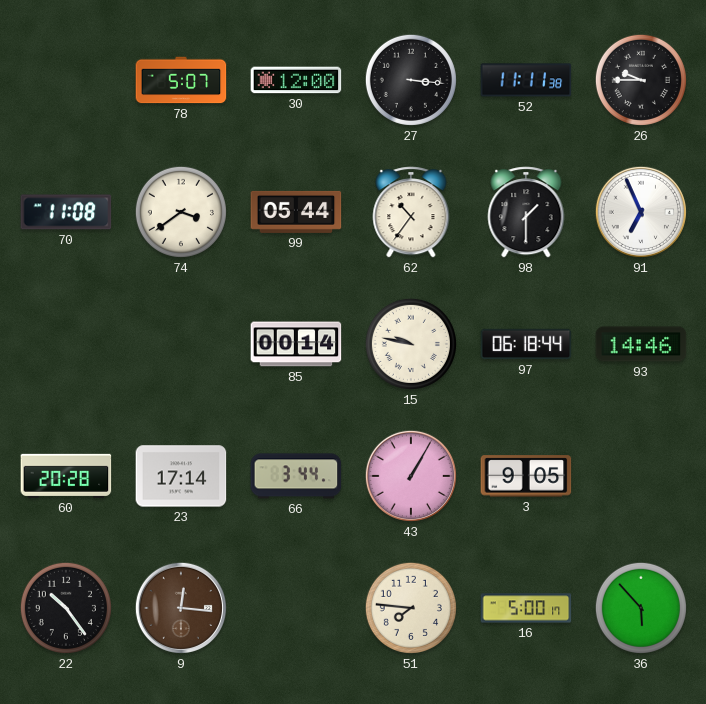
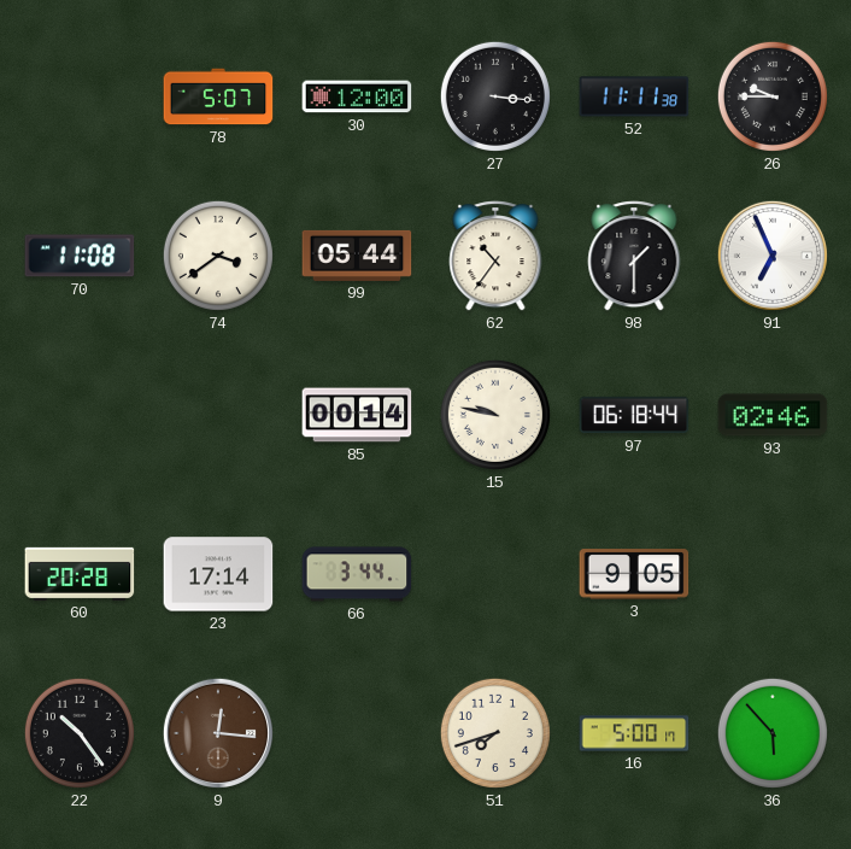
93: 14:46 -> 02:46 (773, 415)
43: 1:05 -> none (411, 476)
51: 7:46 -> 7:42 (495, 733)
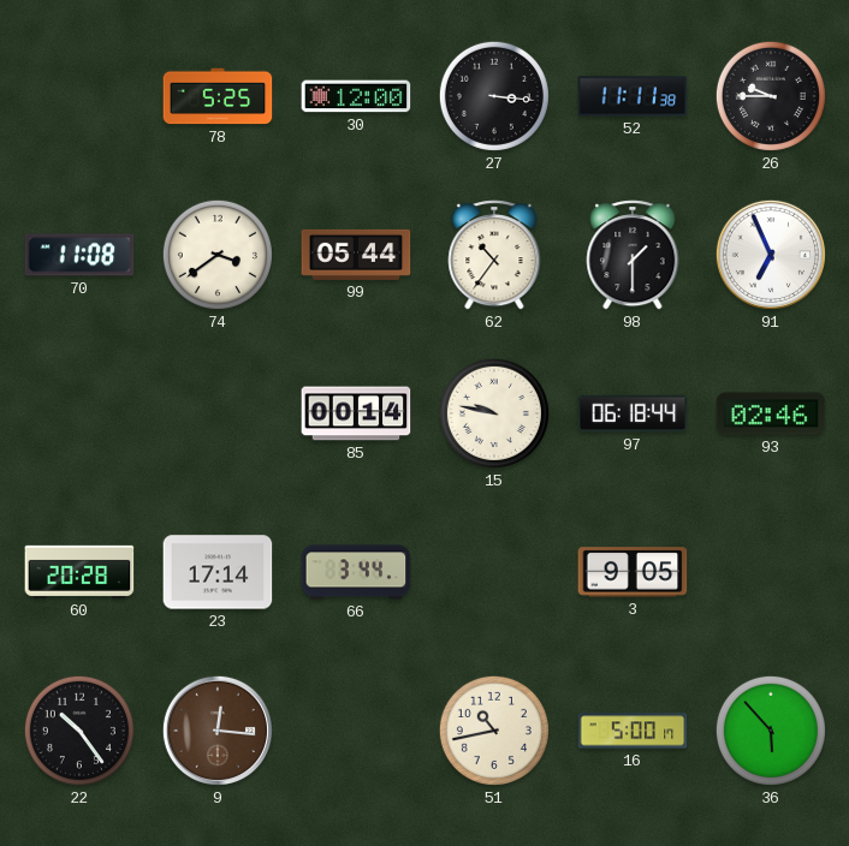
78: 5:07 -> 5:25 (218, 96)
51: 7:42 -> 10:43 (494, 731)
